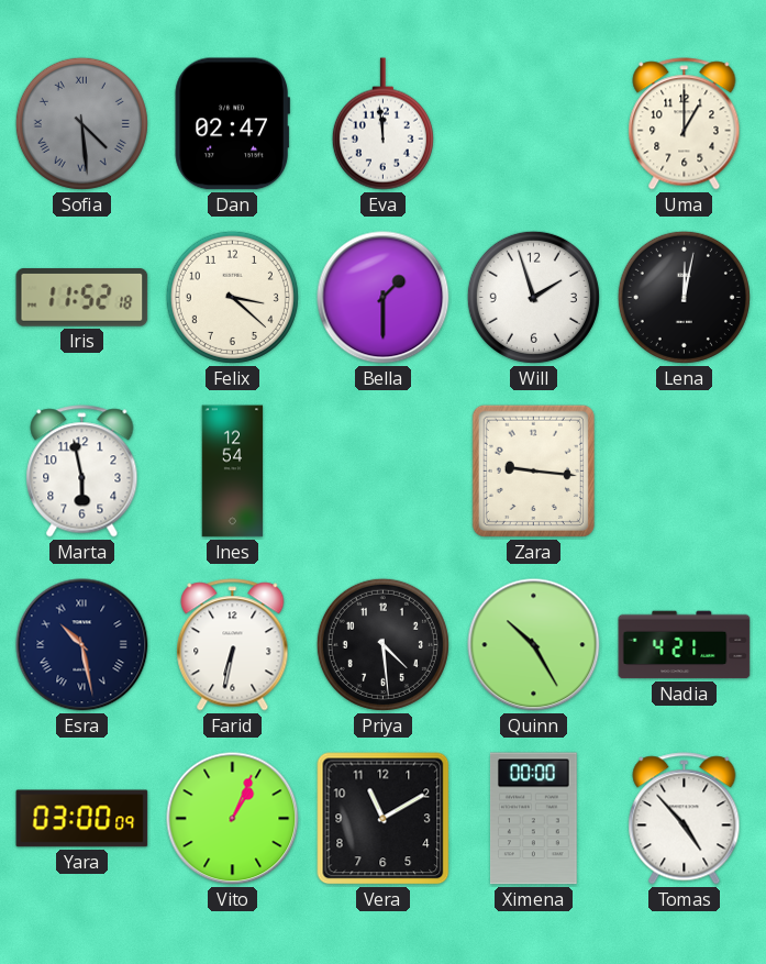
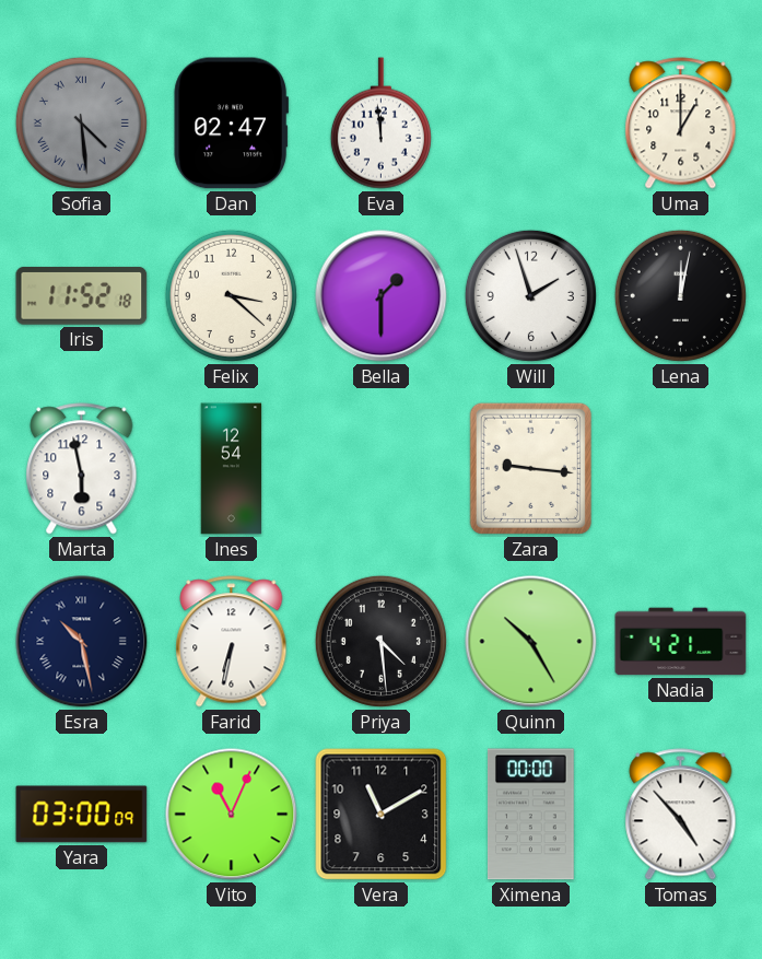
Vito: 1:04 -> 11:04 (232, 815)
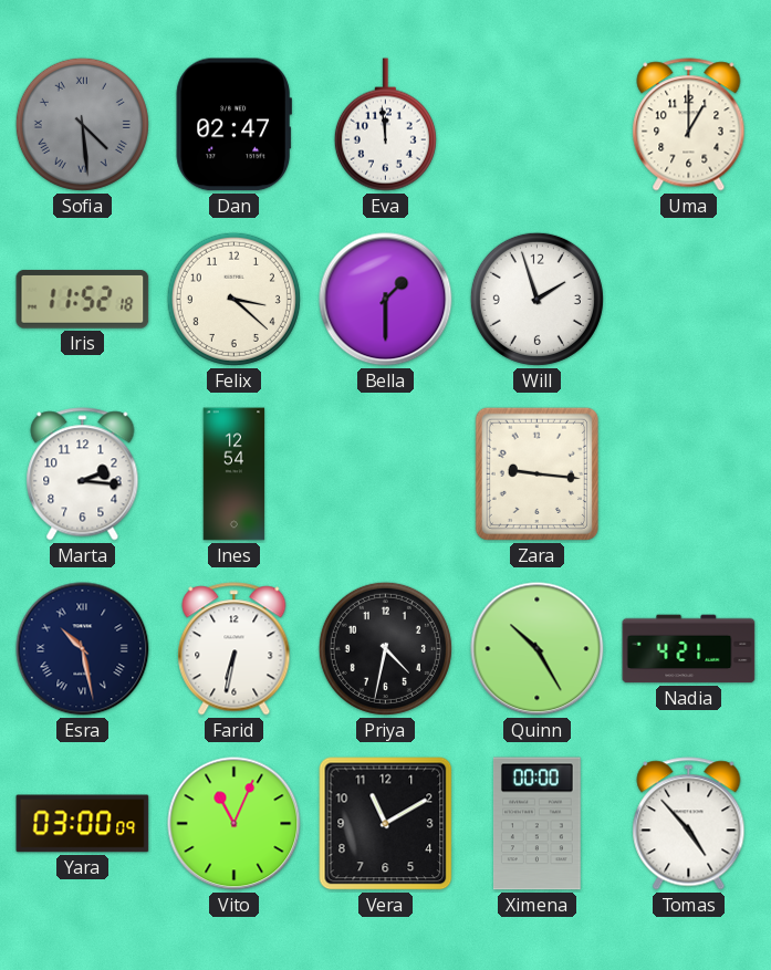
Lena: 12:02 -> none (680, 295)
Marta: 5:58 -> 2:16 (83, 474)
Priya: 4:29 -> 4:32 (385, 648)
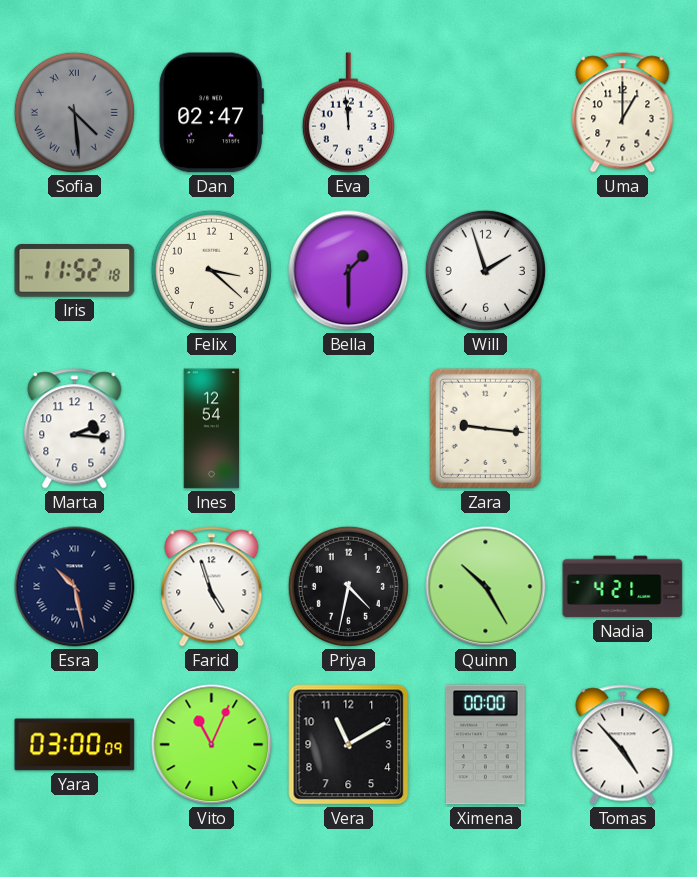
Farid: 6:32 -> 4:57 (212, 587)
